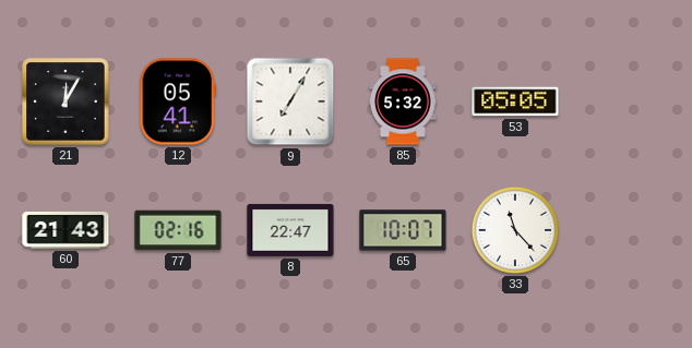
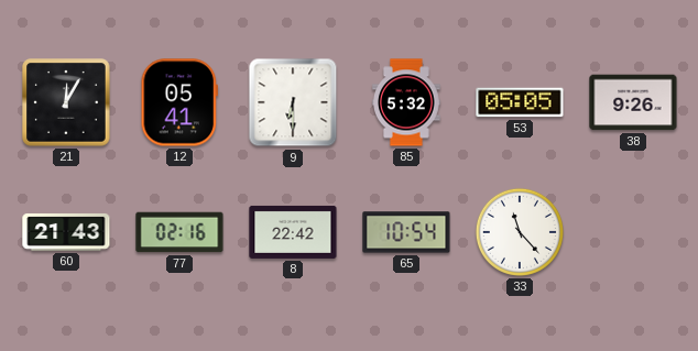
9: 7:05 -> 6:30 (293, 102)
38: none -> 9:26 (633, 102)
8: 22:47 -> 22:42 (293, 232)
65: 10:07 -> 10:54 (406, 232)
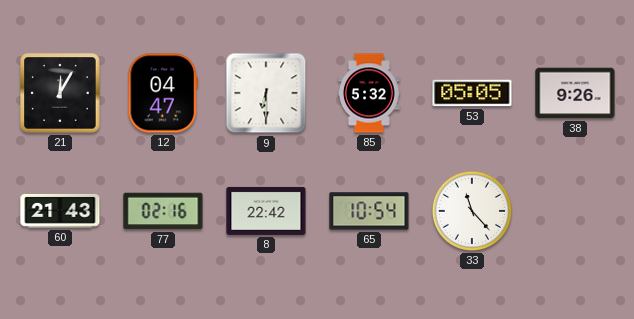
12: 05:41 -> 04:47 (162, 93)
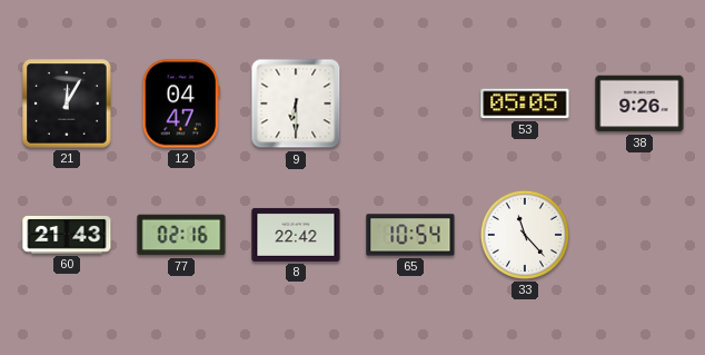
85: 5:32 -> none (370, 93)
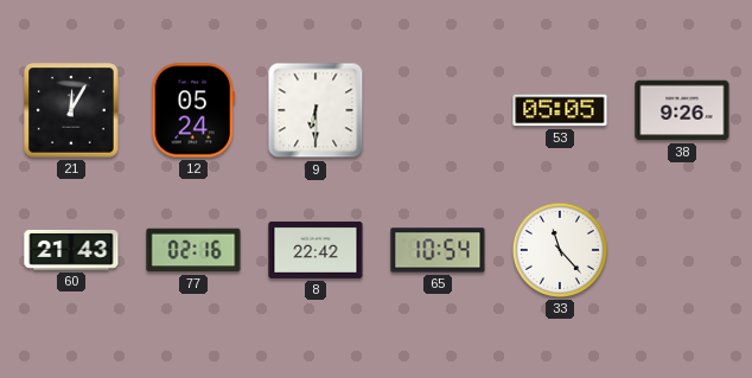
12: 04:47 -> 05:24 (192, 110)
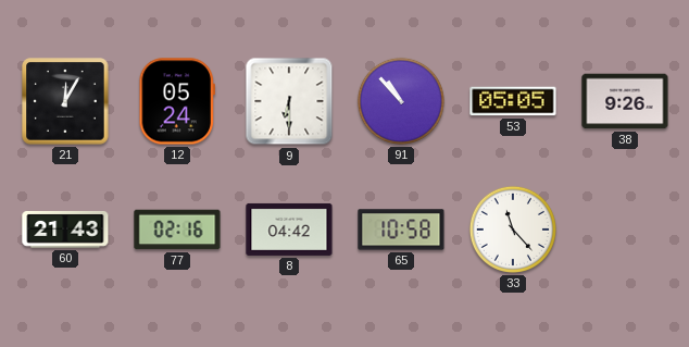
91: none -> 10:53 (401, 101)
8: 22:42 -> 04:42 (289, 230)
65: 10:54 -> 10:58 (401, 230)
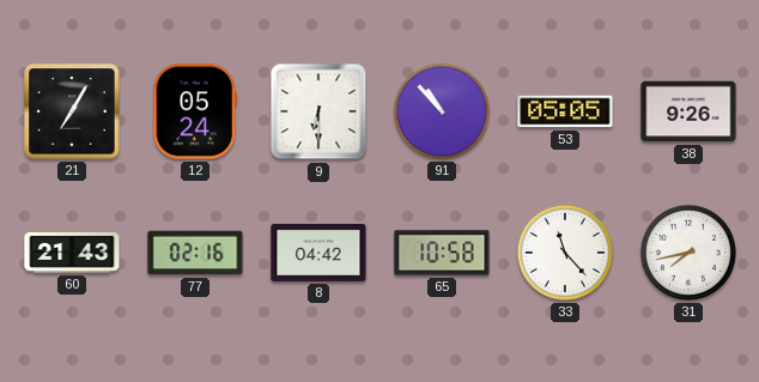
21: 12:05 -> 7:05 (72, 111)
31: none -> 7:43 (688, 253)
